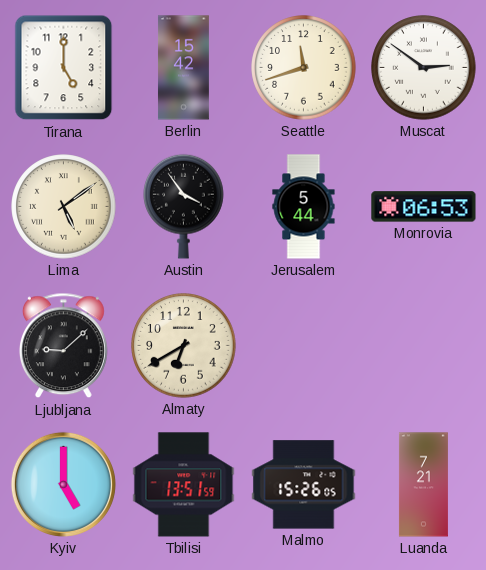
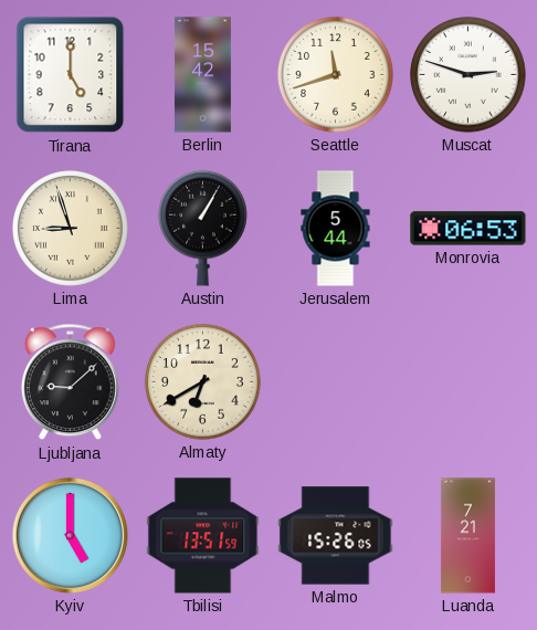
Muscat: 2:51 -> 2:48 (468, 75)
Lima: 5:09 -> 8:57 (71, 229)
Austin: 3:54 -> 1:05 (203, 228)
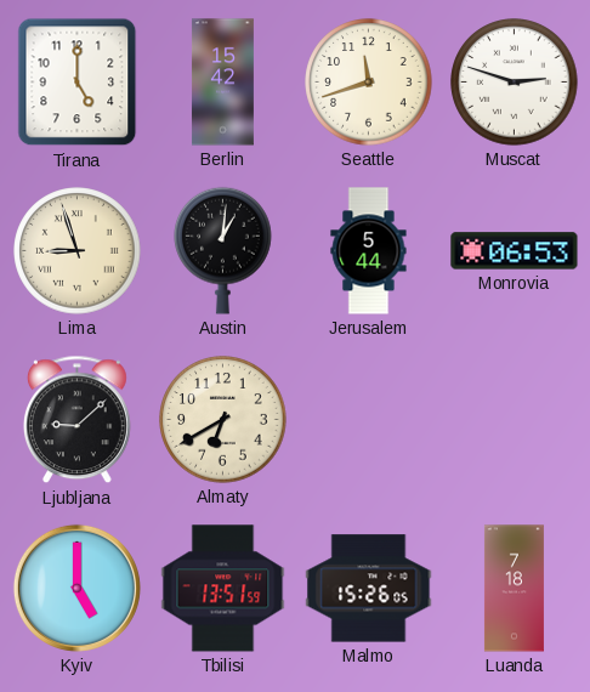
Austin: 1:05 -> 1:01 (223, 250)
Luanda: 7:21 -> 7:18 (514, 589)
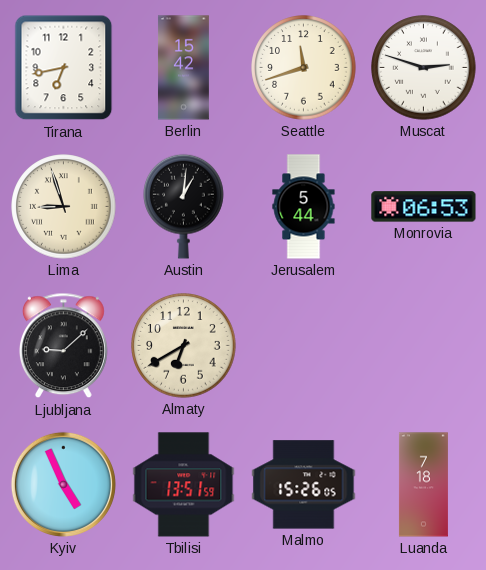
Tirana: 5:00 -> 6:43 (64, 68)
Kyiv: 5:00 -> 4:56 (63, 484)
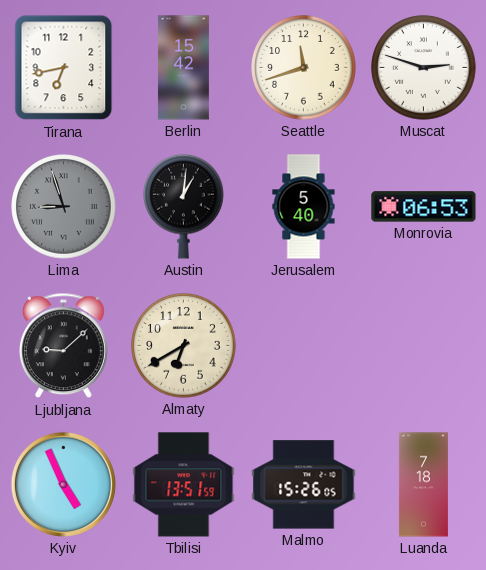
Lima dial: cream -> grey (64, 207)
Jerusalem: 5:44 -> 5:40 (304, 207)
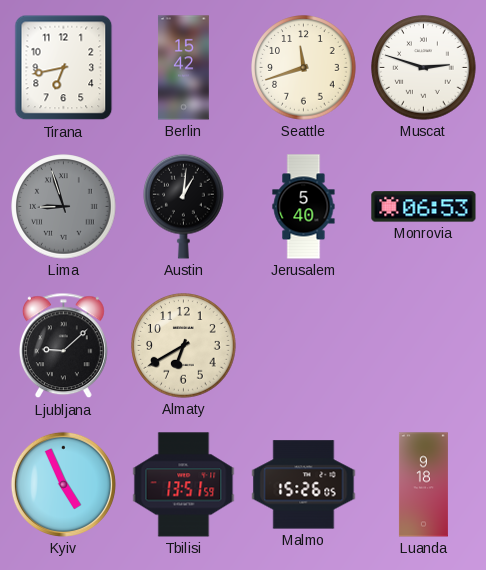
Luanda: 7:18 -> 9:18 (423, 485)
